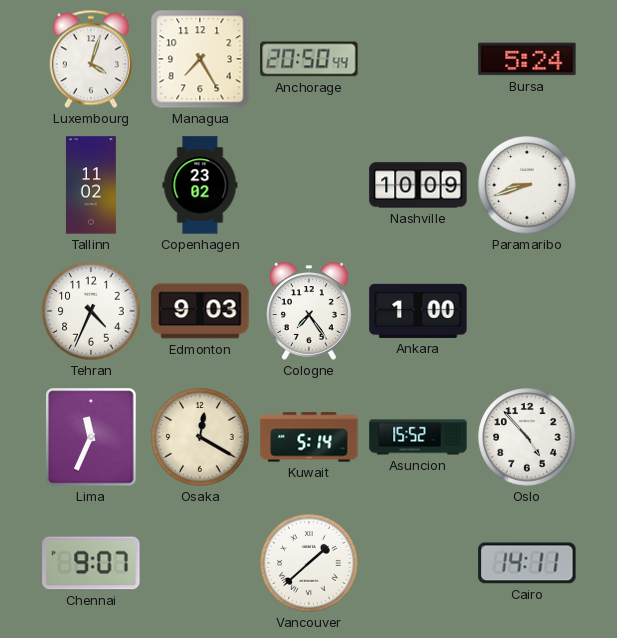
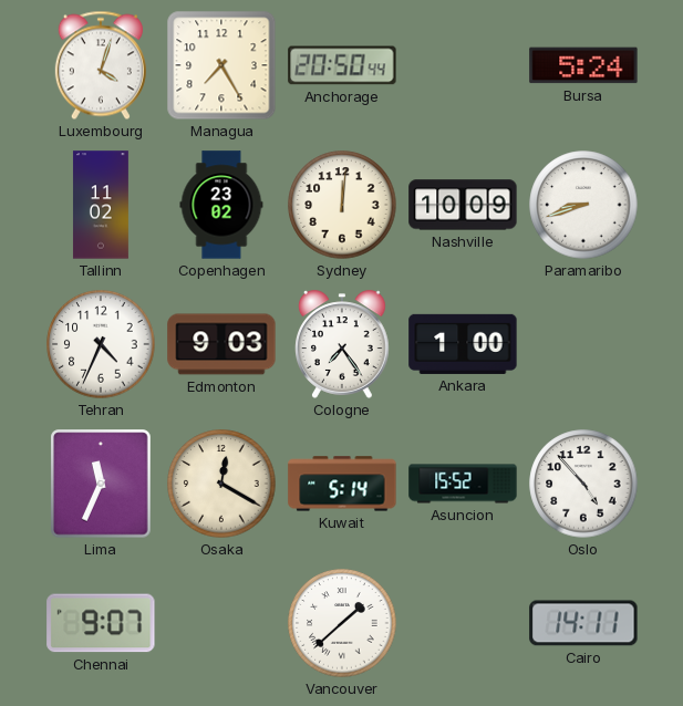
Sydney: none -> 12:01 (342, 205)
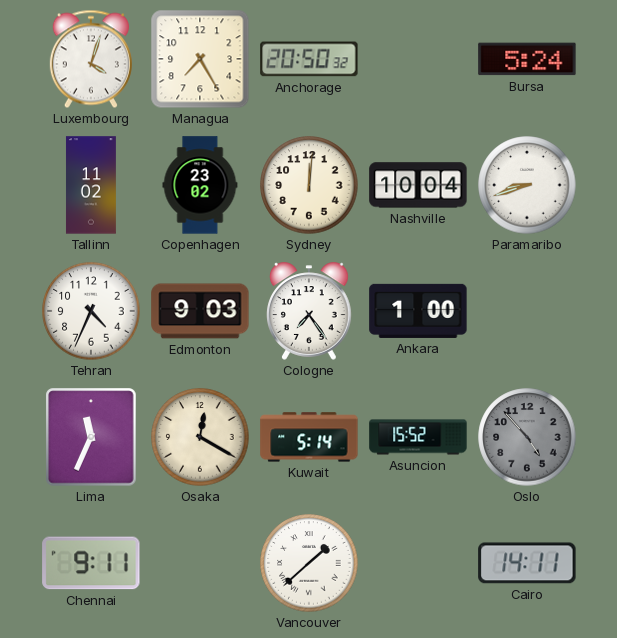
Anchorage: 20:50:44 -> 20:50:32 (309, 59)
Nashville: 10:09 -> 10:04 (418, 185)
Oslo dial: white -> grey (527, 437)
Chennai: 9:07 -> 9:11 (91, 563)
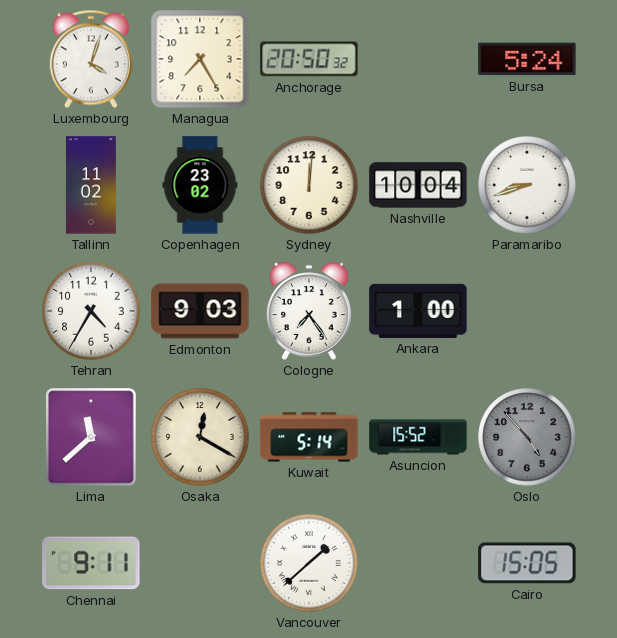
Tehran: 4:34 -> 4:35 (91, 311)
Lima: 11:34 -> 11:38 (91, 437)
Cairo: 14:11 -> 15:05 (527, 563)
